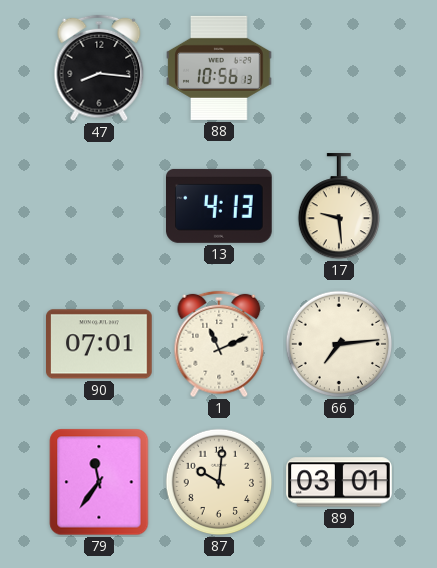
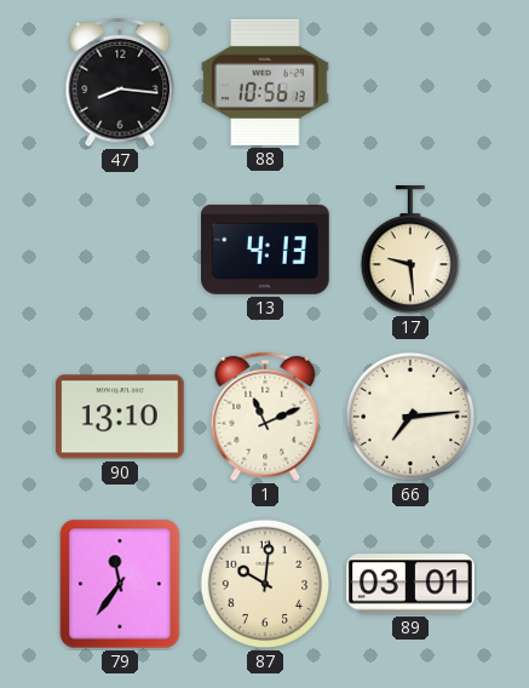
90: 07:01 -> 13:10 (121, 417)
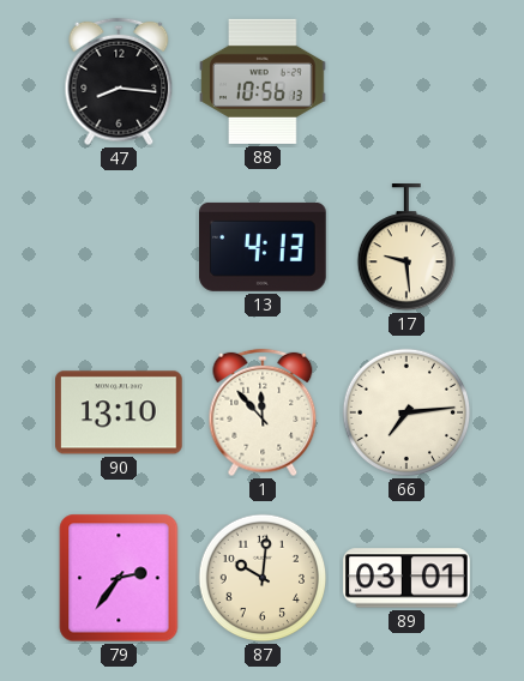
1: 11:11 -> 11:53 (263, 412)
79: 11:36 -> 2:36 (119, 578)
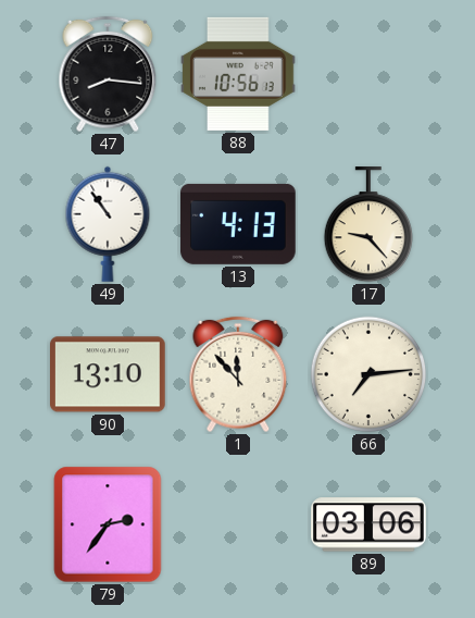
49: none -> 10:54 (108, 224)
17: 9:29 -> 9:23 (367, 225)
87: 10:01 -> none (263, 578)
89: 03:01 -> 03:06 (368, 524)
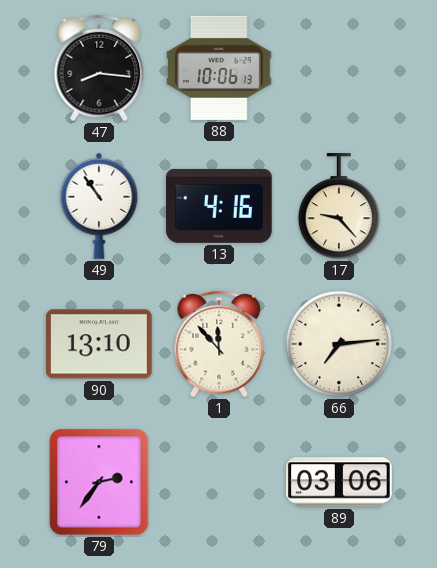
88: 10:56 -> 10:06 (219, 68)
13: 4:13 -> 4:16 (219, 206)
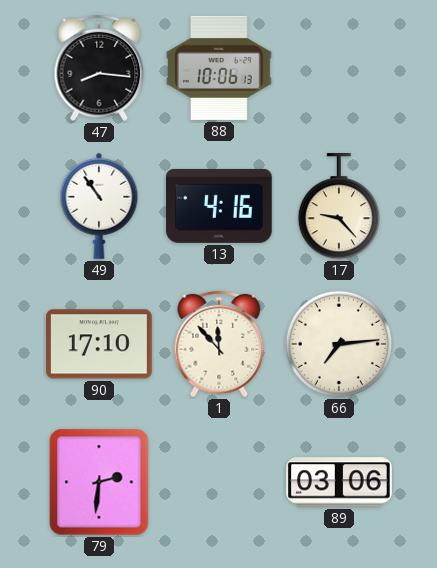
90: 13:10 -> 17:10 (100, 344)
79: 2:36 -> 2:31 (99, 482)
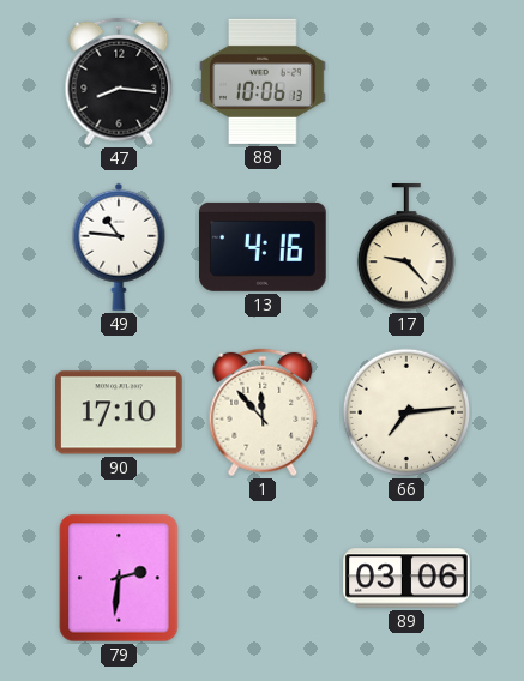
49: 10:54 -> 10:46 (119, 247)
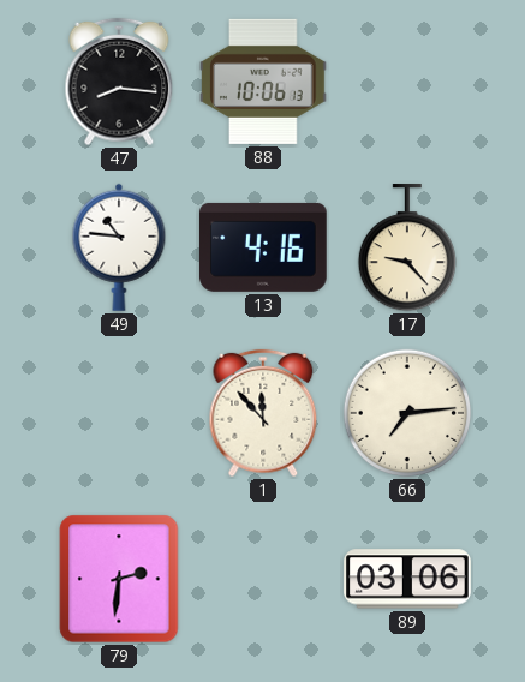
90: 17:10 -> none (120, 412)
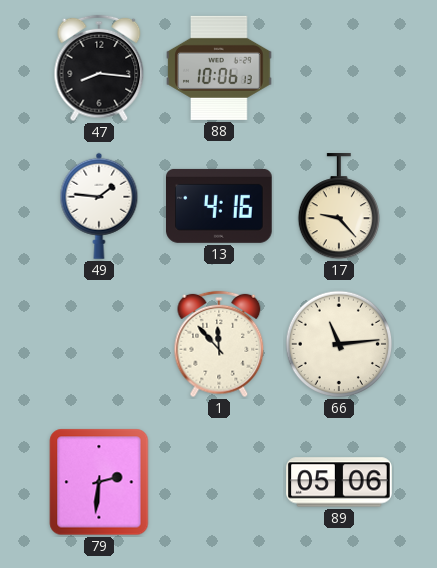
49: 10:46 -> 1:46 (99, 206)
66: 7:14 -> 11:14 (339, 344)
89: 03:06 -> 05:06 (339, 482)
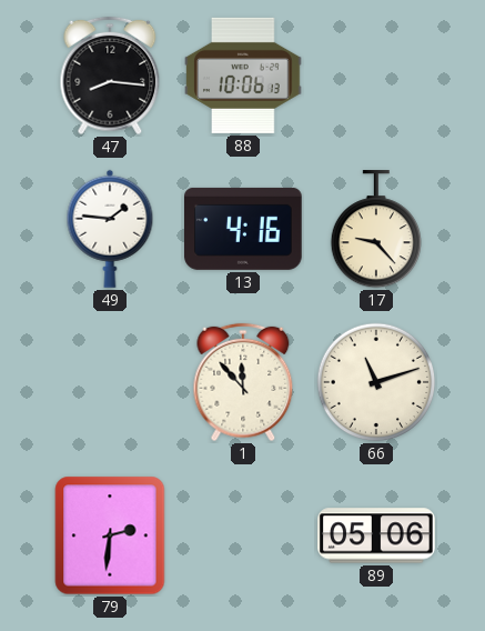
66: 11:14 -> 11:12 (376, 382)
